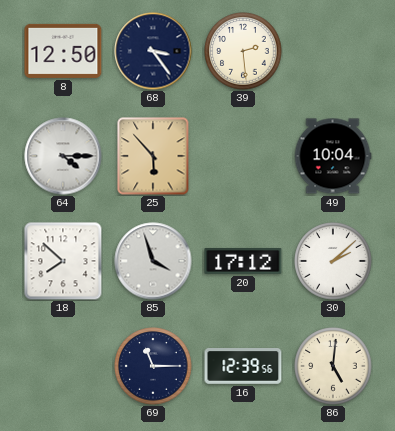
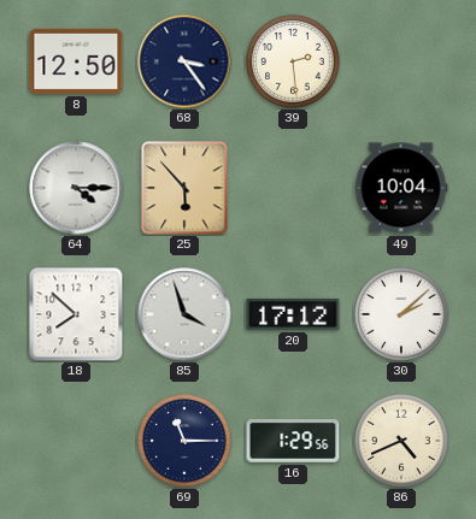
16: 12:39 -> 1:29 (293, 441)
86: 5:01 -> 4:41 (401, 441)
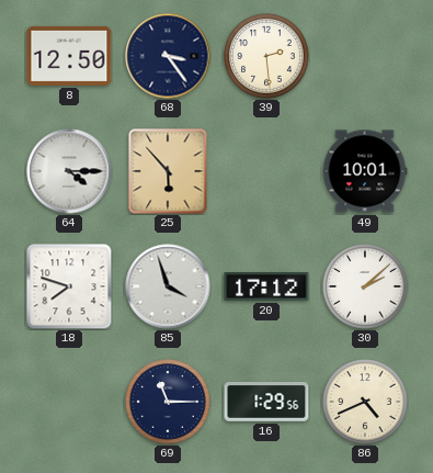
49: 10:04 -> 10:01 (365, 171)
18: 7:52 -> 7:48 (69, 286)
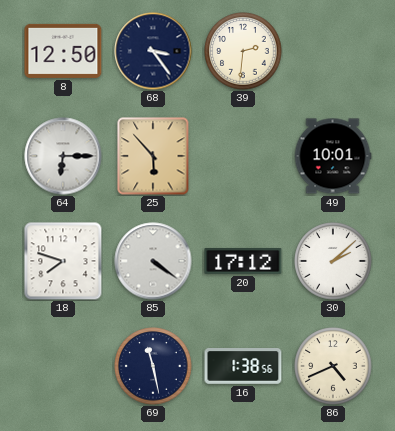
39: 2:29 -> 2:31 (243, 51)
64: 4:15 -> 6:15 (63, 156)
85: 3:57 -> 4:21 (153, 261)
69: 11:15 -> 11:28 (153, 366)
16: 1:29 -> 1:38 (243, 366)
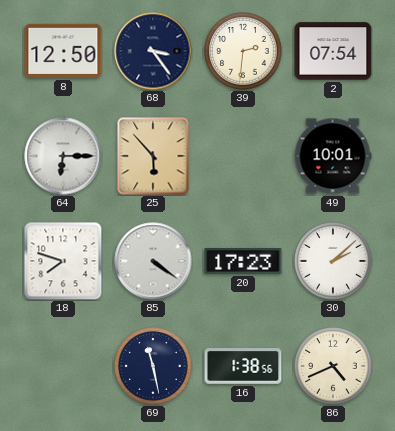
2: none -> 07:54 (333, 51)
20: 17:12 -> 17:23 (243, 262)
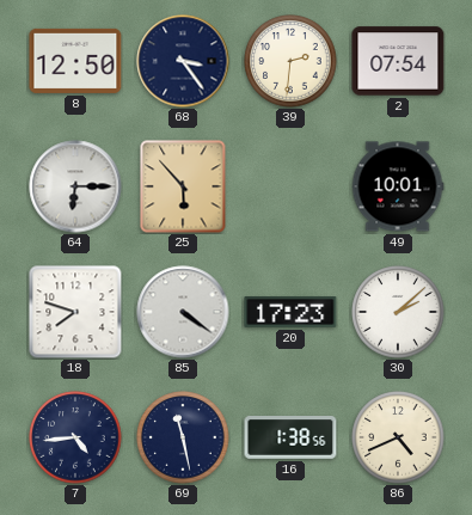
7: none -> 4:44 (75, 437)
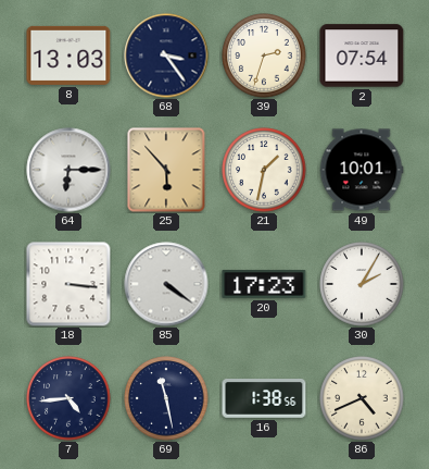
8: 12:50 -> 13:03 (68, 55)
39: 2:31 -> 2:33 (264, 55)
21: none -> 1:32 (264, 170)
18: 7:48 -> 3:16 (68, 284)
30: 2:08 -> 2:05 (362, 284)
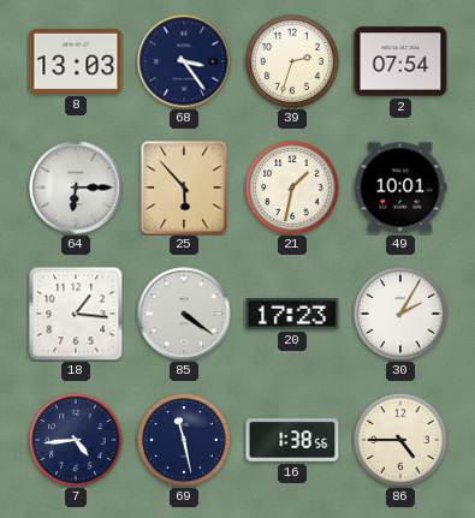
18: 3:16 -> 1:16 (76, 314)
86: 4:41 -> 4:45 (400, 440)
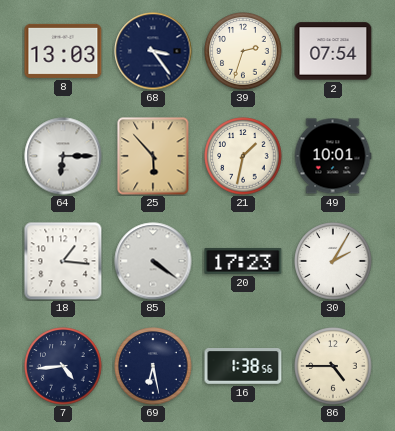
69: 11:28 -> 6:28 (153, 366)
